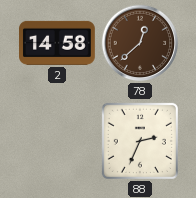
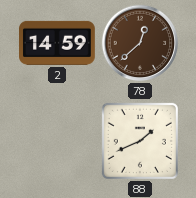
2: 14:58 -> 14:59 (58, 43)
88: 2:34 -> 1:41 (140, 141)
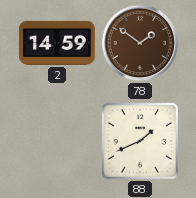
78: 12:38 -> 1:51 (140, 43)
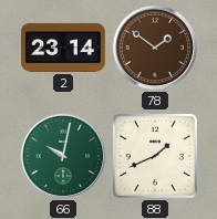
2: 14:59 -> 23:14 (64, 48)
66: none -> 10:02 (63, 156)
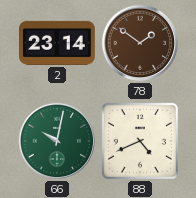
88: 1:41 -> 4:41 (140, 141)
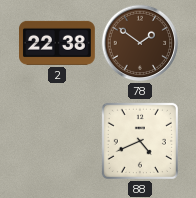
2: 23:14 -> 22:38 (58, 43)
66: 10:02 -> none (57, 141)
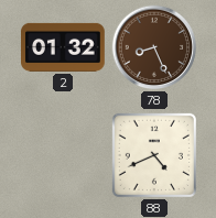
2: 22:38 -> 01:32 (64, 47)
78: 1:51 -> 8:26 (154, 47)
